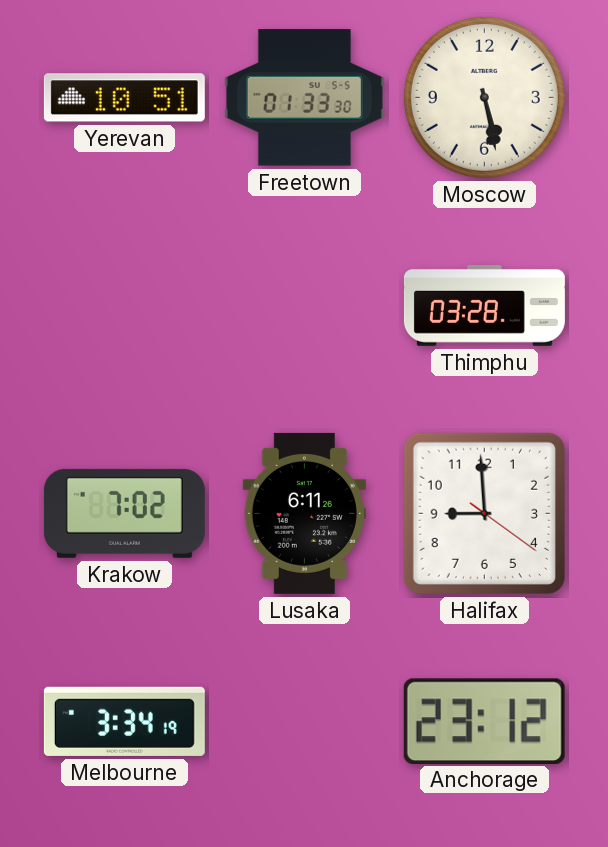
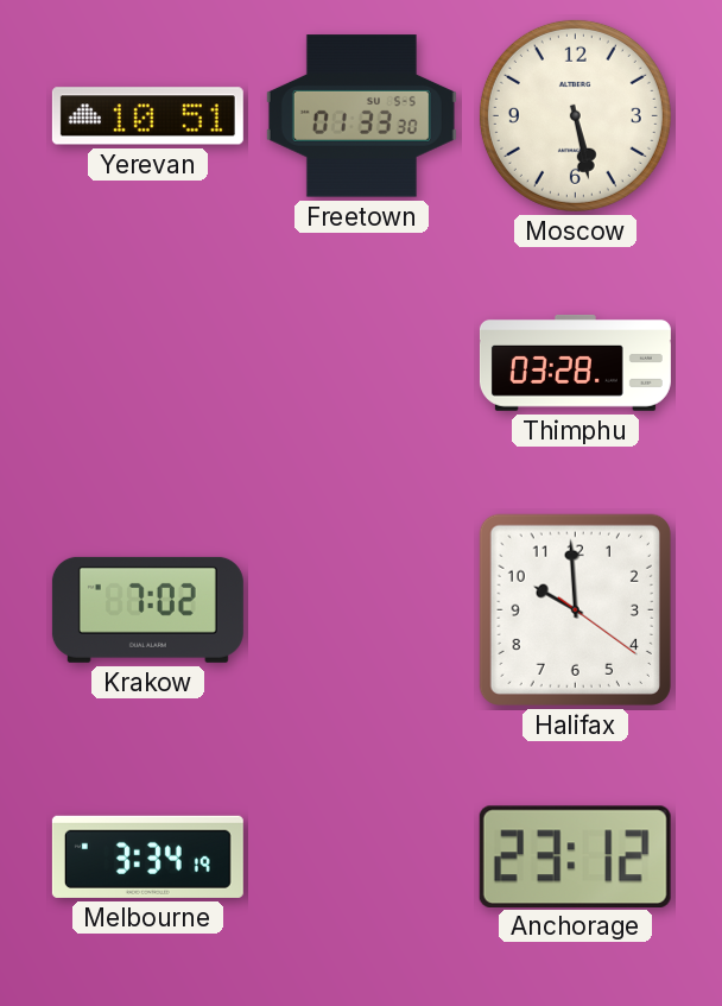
Lusaka: 6:11 -> none (304, 513)
Halifax: 8:59 -> 9:59 (575, 609)
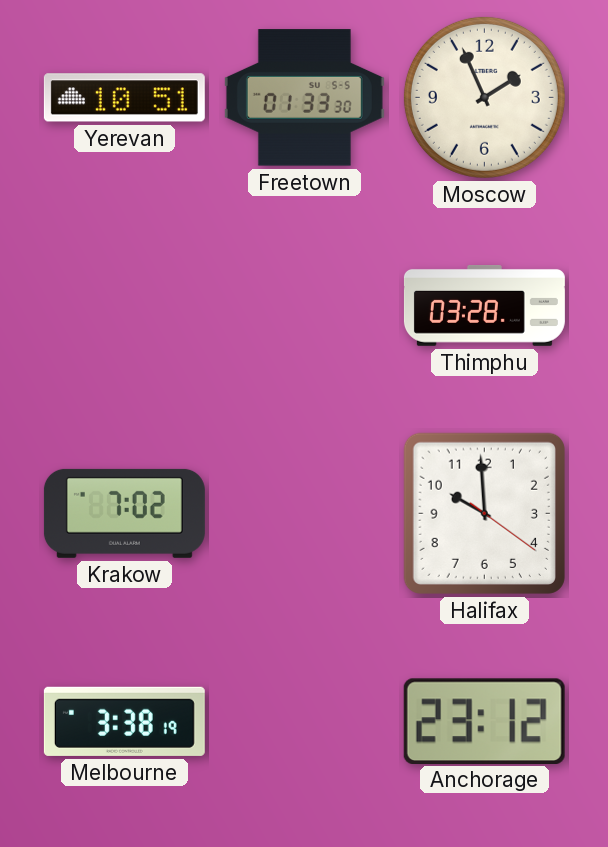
Moscow: 5:28 -> 1:56 (484, 97)
Melbourne: 3:34 -> 3:38 (124, 721)
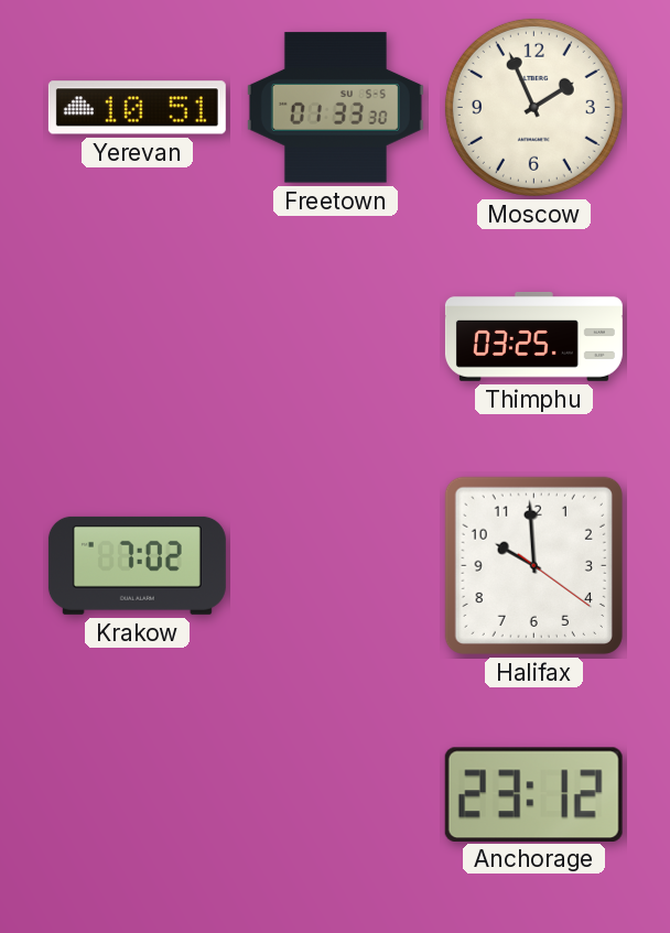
Thimphu: 03:28 -> 03:25 (533, 337)
Melbourne: 3:38 -> none (124, 721)
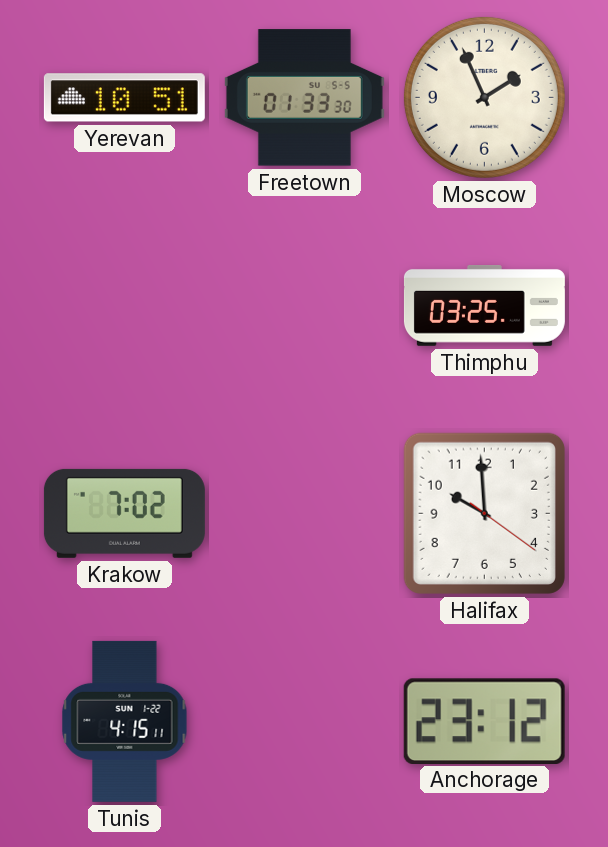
Tunis: none -> 4:15 (125, 721)
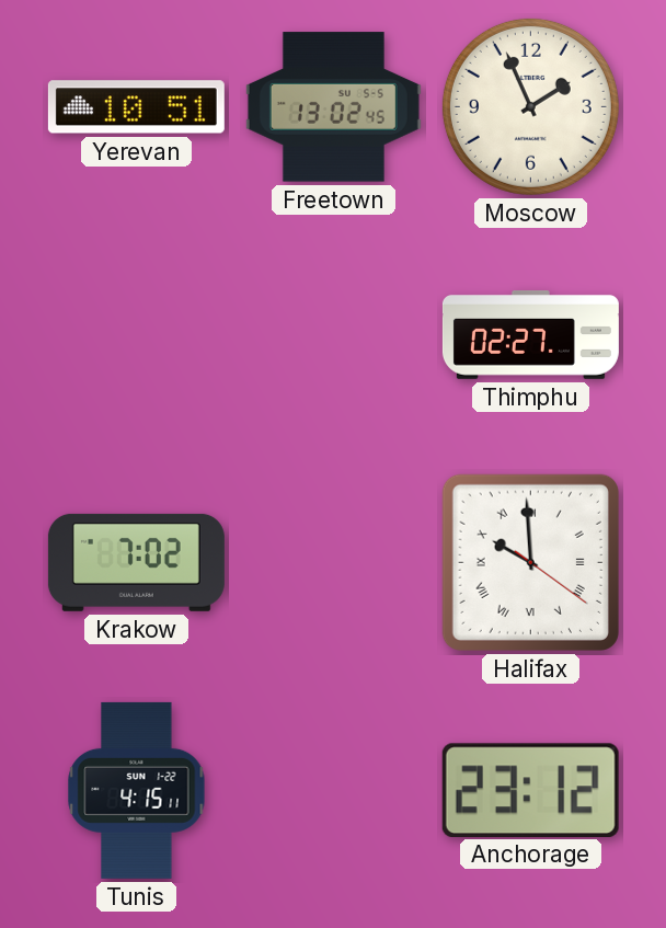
Freetown: 01:33 -> 13:02 (333, 107)
Thimphu: 03:25 -> 02:27 (530, 335)
Halifax numerals: Arabic -> Roman (530, 562)
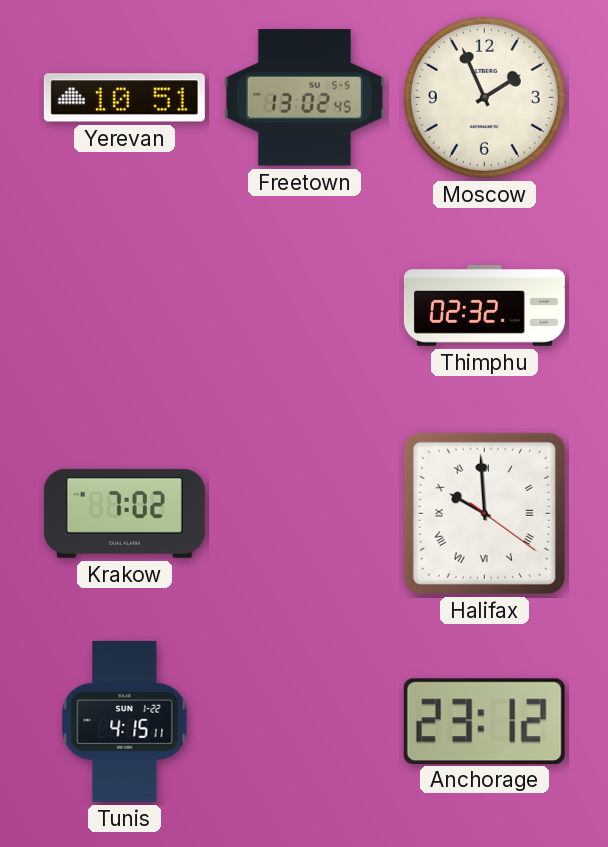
Thimphu: 02:27 -> 02:32 (484, 306)
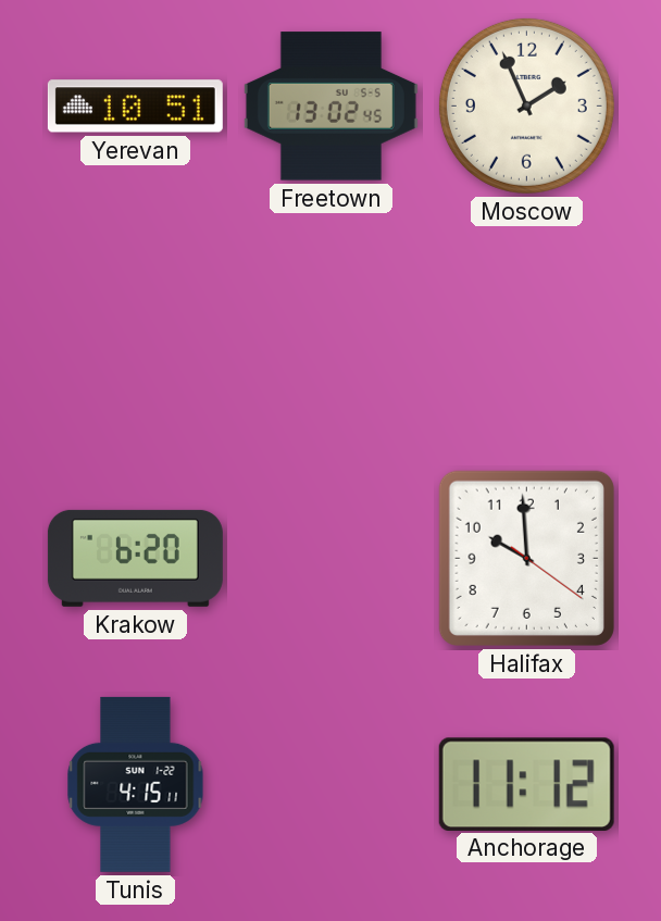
Thimphu: 02:32 -> none (484, 306)
Krakow: 7:02 -> 6:20 (135, 558)
Halifax numerals: Roman -> Arabic (526, 558)
Anchorage: 23:12 -> 11:12 (526, 784)
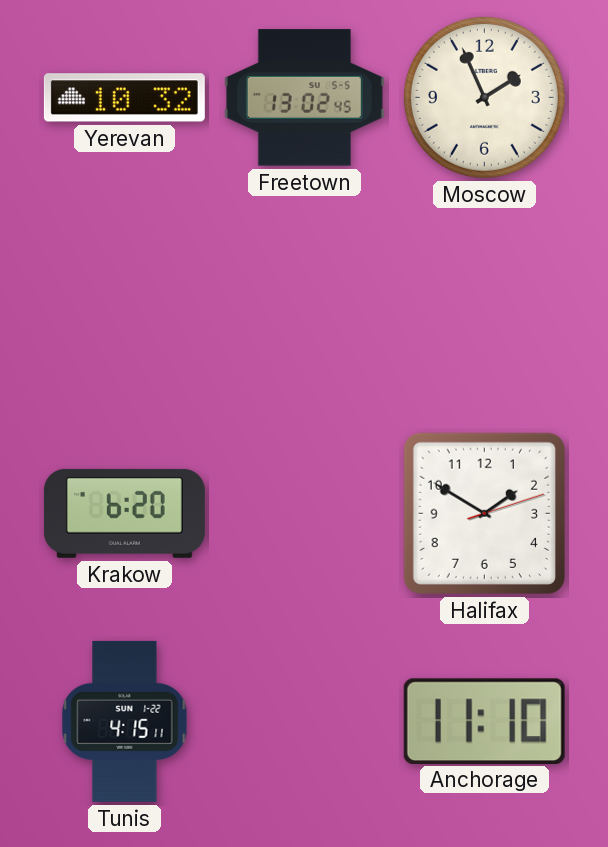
Yerevan: 10:51 -> 10:32 (124, 98)
Halifax: 9:59 -> 1:50 (484, 513)
Anchorage: 11:12 -> 11:10 (484, 721)
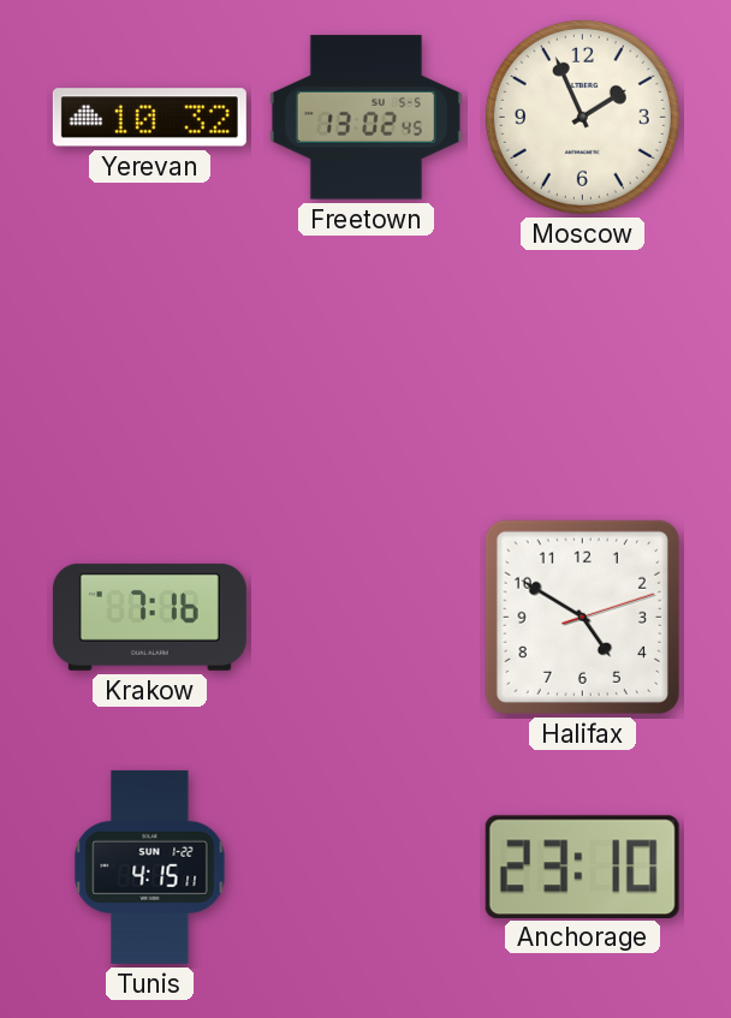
Krakow: 6:20 -> 7:16 (149, 617)
Halifax: 1:50 -> 4:50 (582, 617)
Anchorage: 11:10 -> 23:10 (582, 867)
